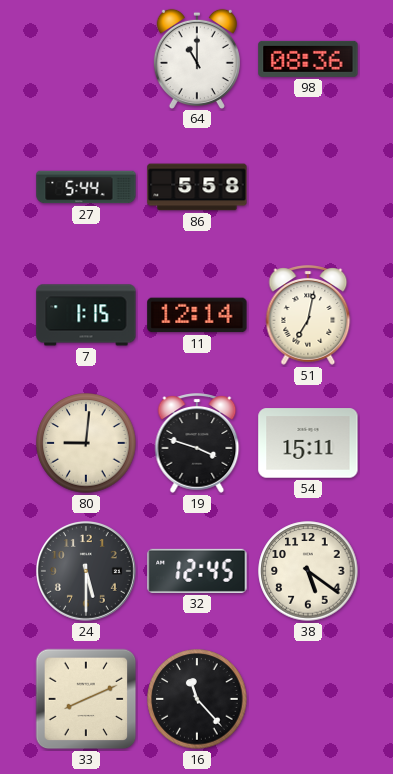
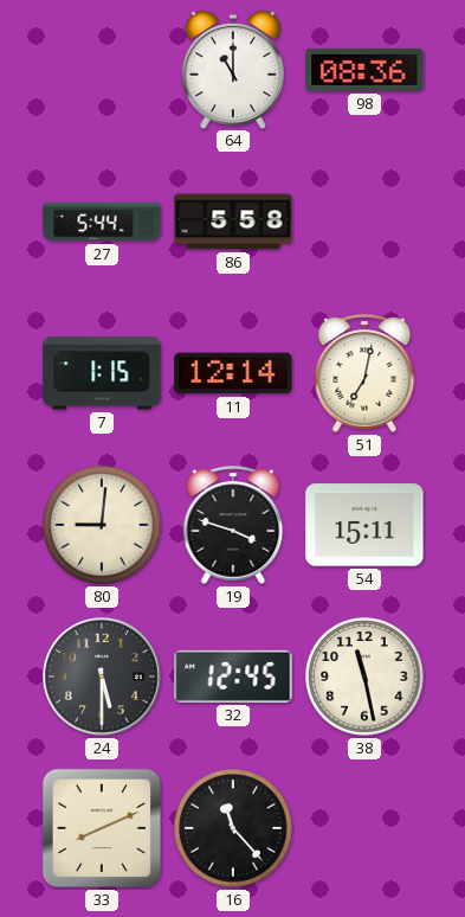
38: 5:21 -> 11:28 (364, 676)
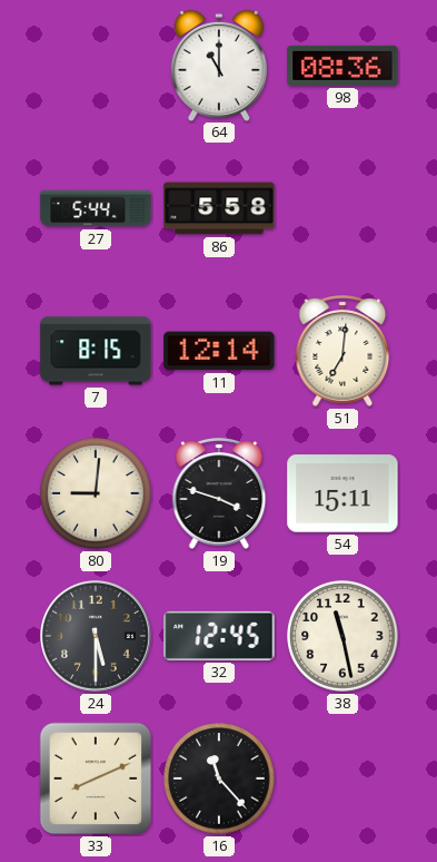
7: 1:15 -> 8:15 (96, 351)
51: 7:02 -> 7:01 (342, 351)
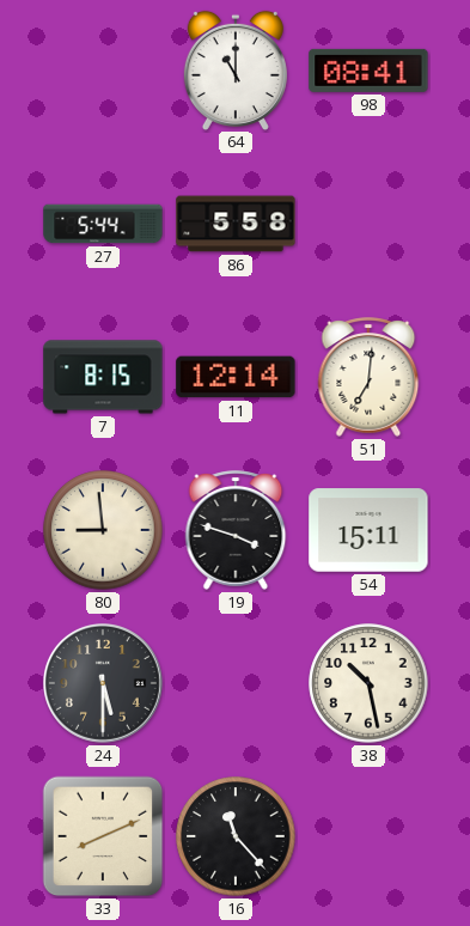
98: 08:36 -> 08:41 (368, 71)
80: 9:01 -> 8:59 (103, 530)
32: 12:45 -> none (219, 636)
38: 11:28 -> 10:28 (368, 683)
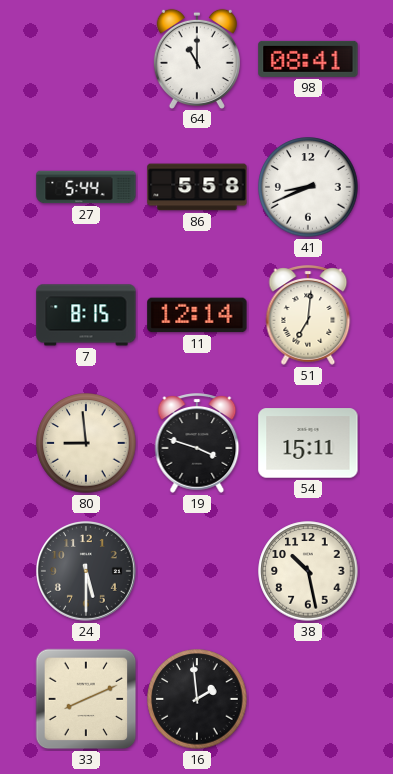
41: none -> 8:41 (308, 187)
16: 11:23 -> 1:59 (197, 699)
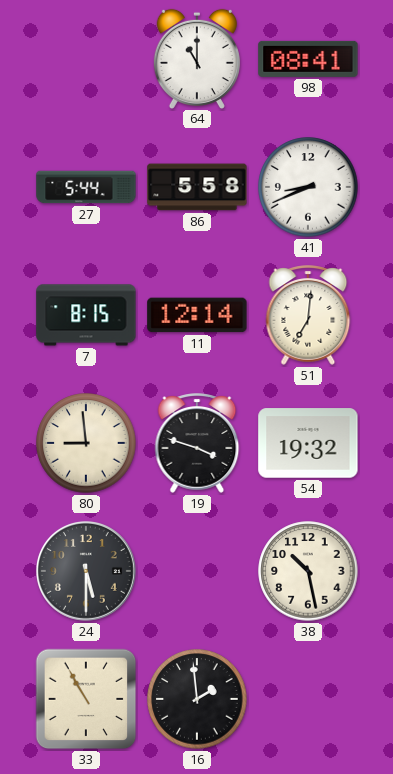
54: 15:11 -> 19:32 (308, 443)
33: 8:11 -> 10:55 (86, 699)
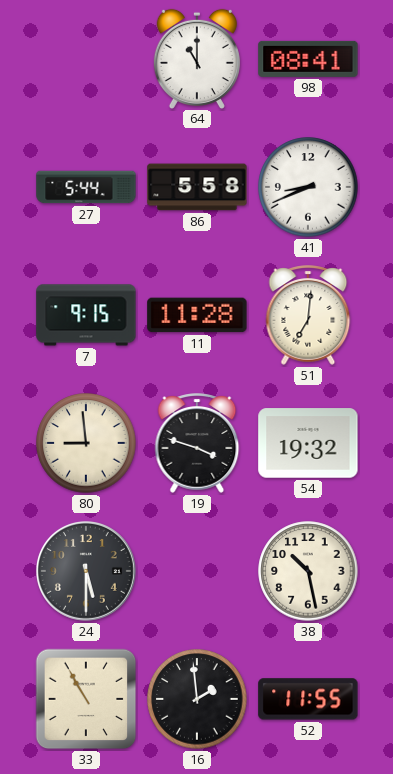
7: 8:15 -> 9:15 (86, 315)
11: 12:14 -> 11:28 (197, 315)
52: none -> 11:55 (308, 699)
